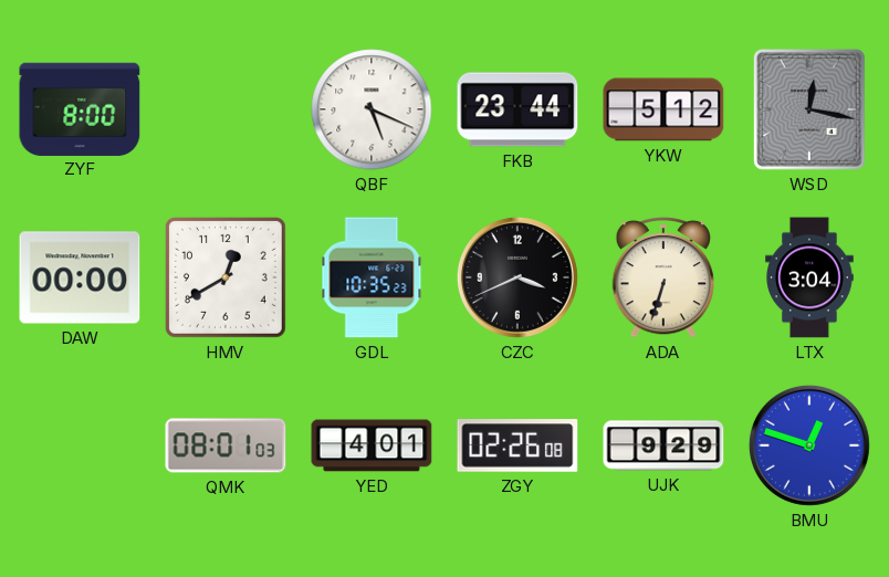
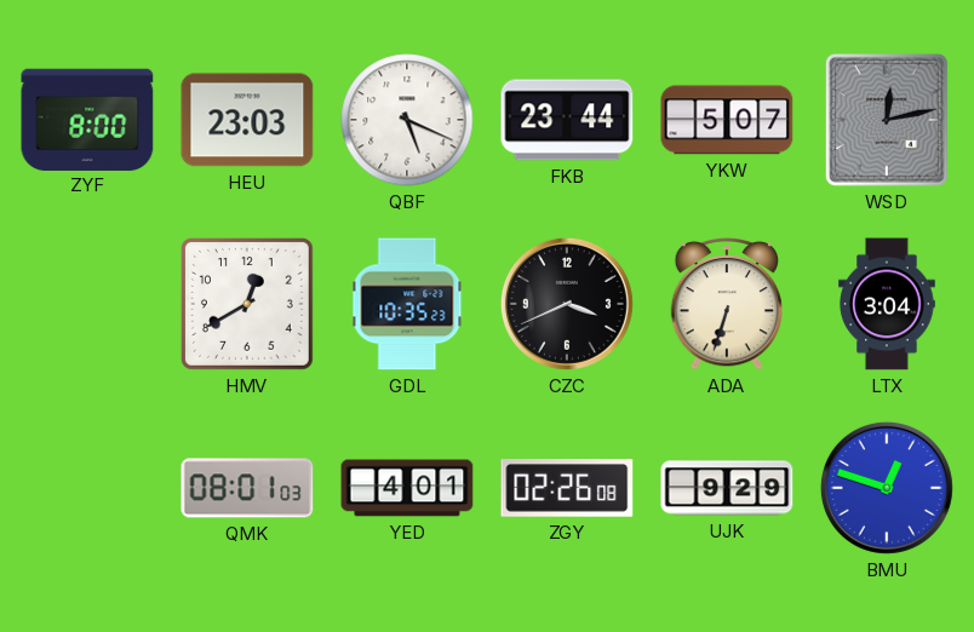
HEU: none -> 23:03 (247, 120)
YKW: 5:12 -> 5:07 (727, 120)
WSD: 12:17 -> 12:13 (887, 120)
DAW: 00:00 -> none (80, 277)
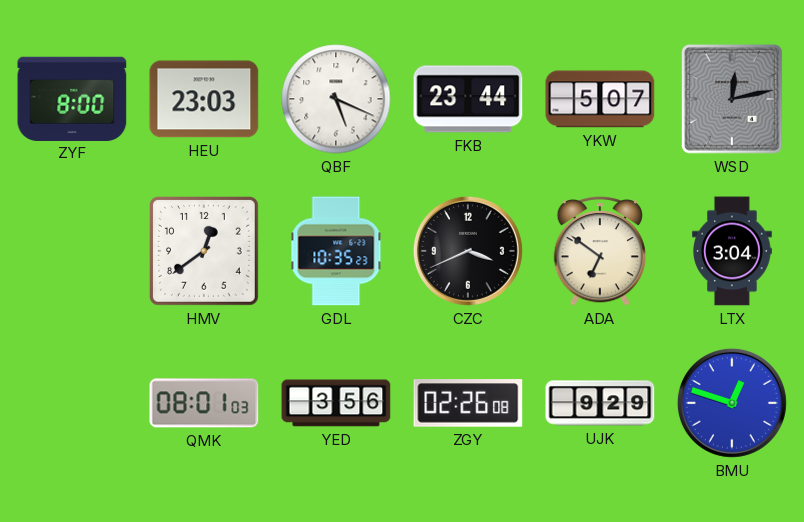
HMV: 12:40 -> 12:39 (204, 251)
ADA: 6:33 -> 6:51 (599, 252)
YED: 4:01 -> 3:56 (336, 403)
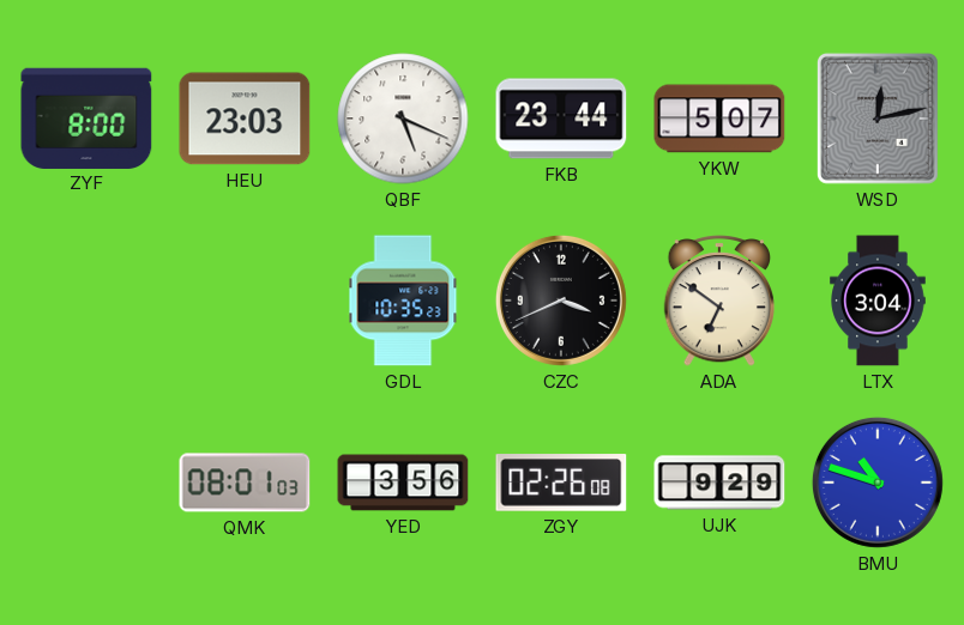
HMV: 12:39 -> none (204, 251)
BMU: 12:48 -> 10:48 (878, 483)
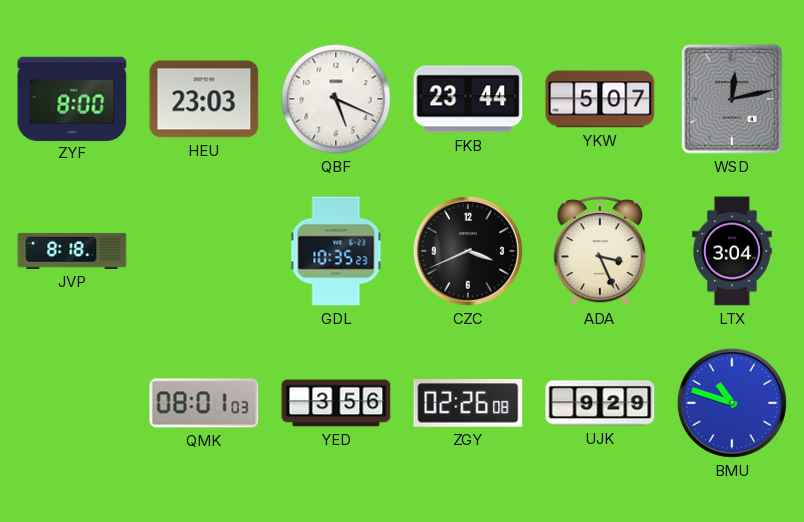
JVP: none -> 8:18 (72, 251)
ADA: 6:51 -> 3:26 (599, 252)
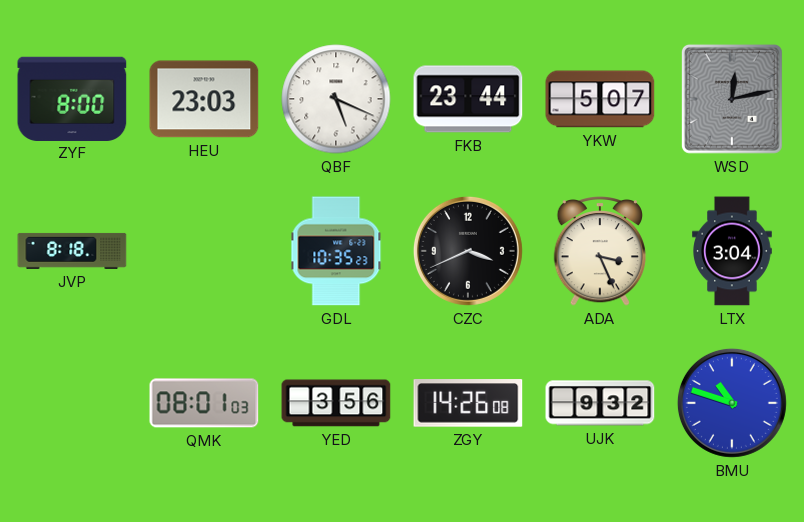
ZGY: 02:26 -> 14:26 (468, 403)
UJK: 9:29 -> 9:32 (600, 403)
